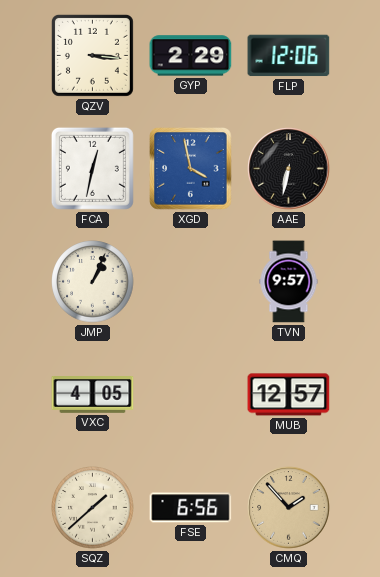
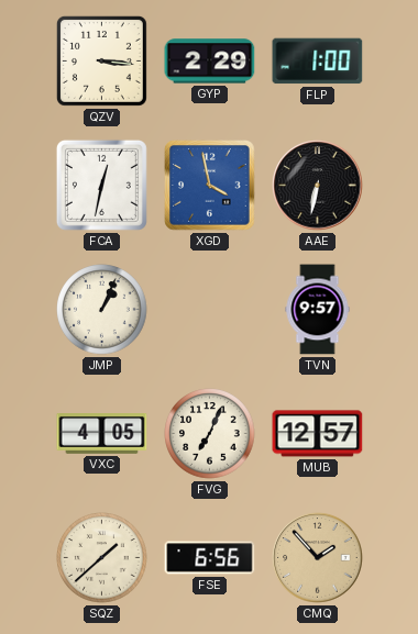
FLP: 12:06 -> 1:00 (318, 62)
FVG: none -> 7:04 (210, 434)
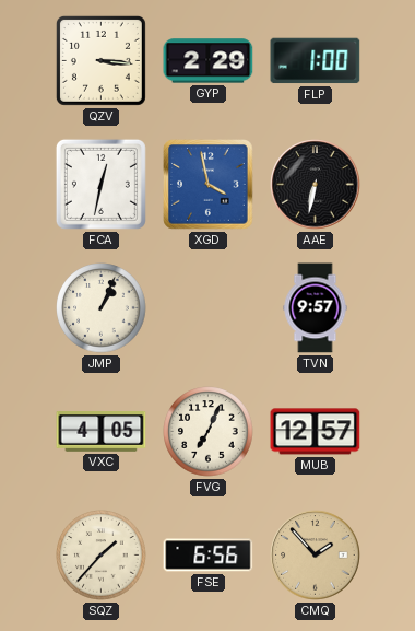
SQZ: 1:38 -> 1:37 (102, 556)
